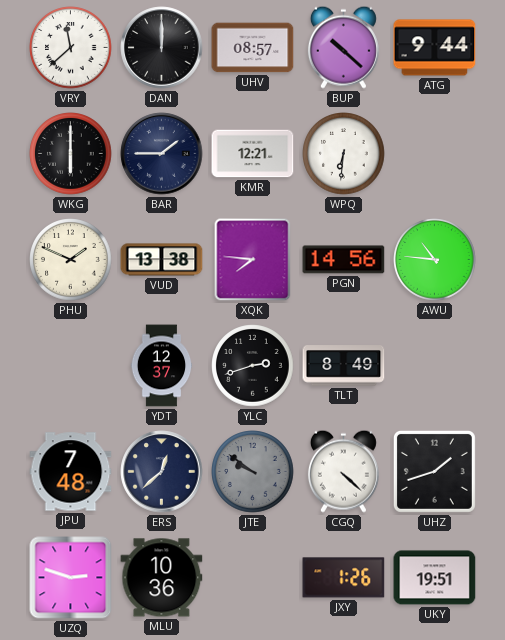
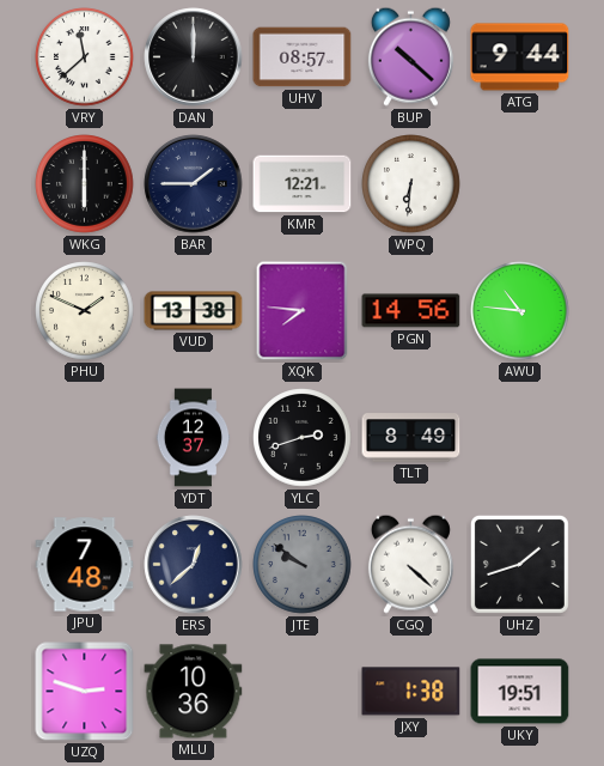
JXY: 1:26 -> 1:38 (411, 692)
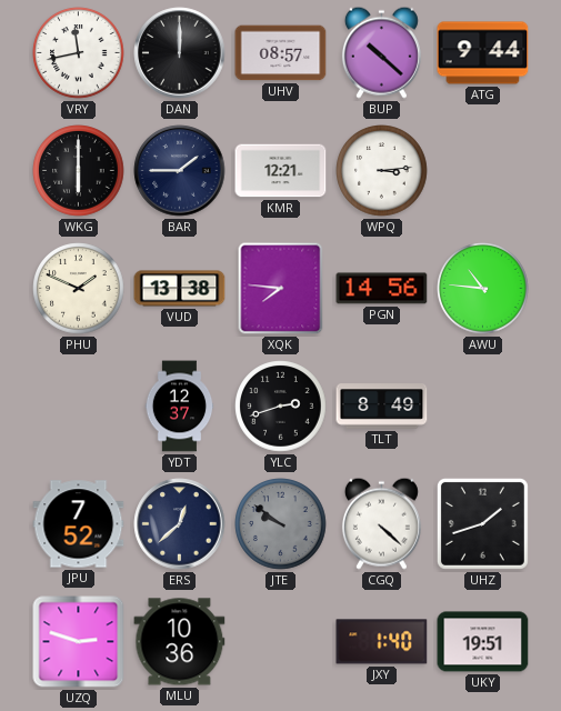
VRY: 11:38 -> 11:43 (79, 53)
WPQ: 6:31 -> 3:14 (382, 171)
JPU: 7:48 -> 7:52 (79, 524)
JXY: 1:38 -> 1:40 (382, 642)
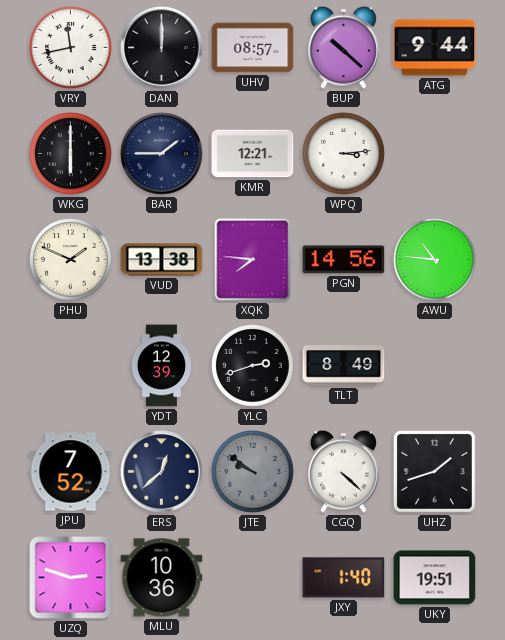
YDT: 12:37 -> 12:39 (162, 366)
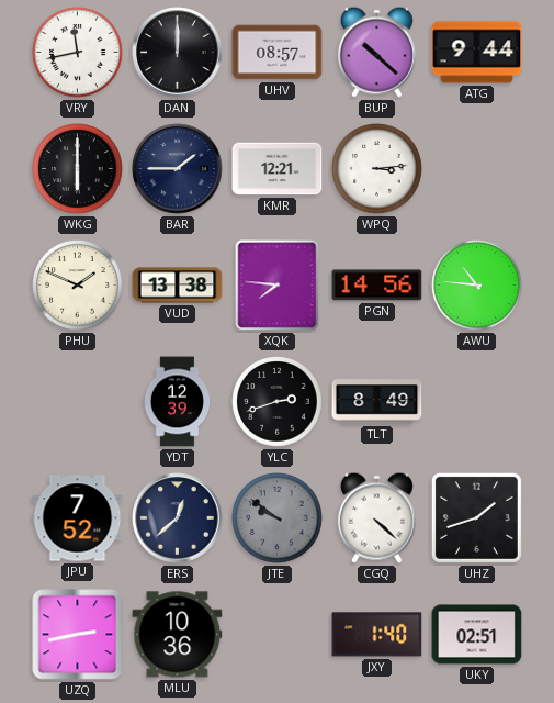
UZQ: 2:48 -> 2:43 (78, 635)
UKY: 19:51 -> 02:51 (477, 635)
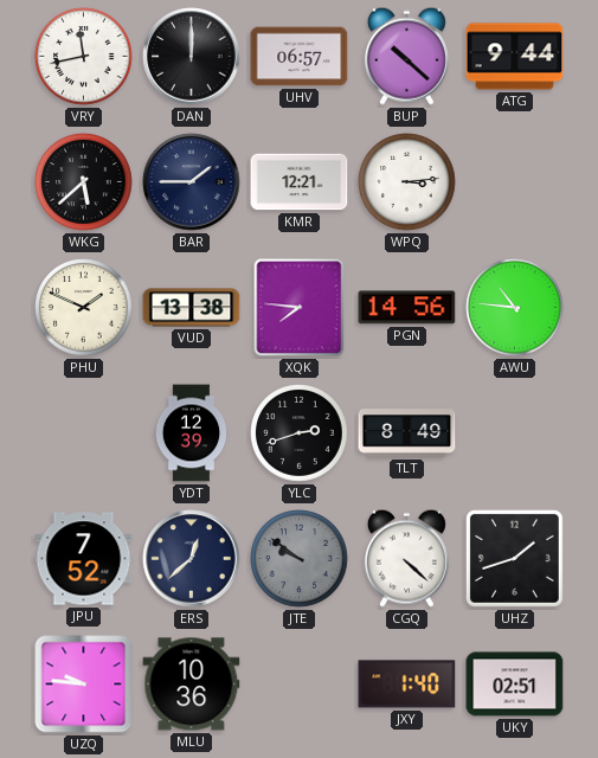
UHV: 08:57 -> 06:57 (300, 57)
WKG: 6:00 -> 5:38 (84, 182)
UZQ: 2:43 -> 9:46 (84, 685)
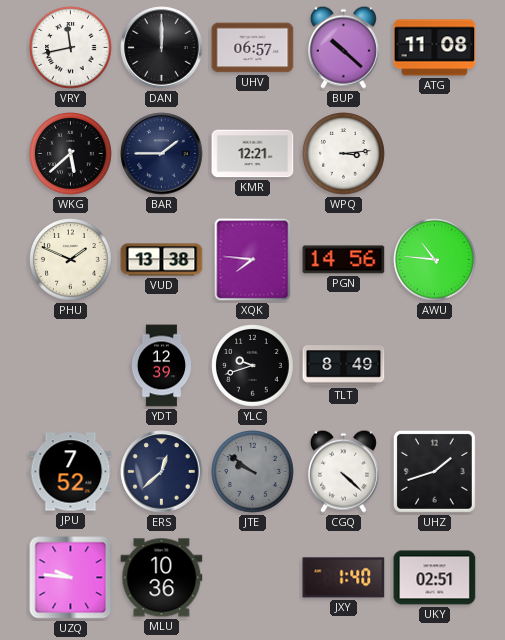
ATG: 9:44 -> 11:08 (435, 48)
YLC: 2:42 -> 9:42 (253, 366)
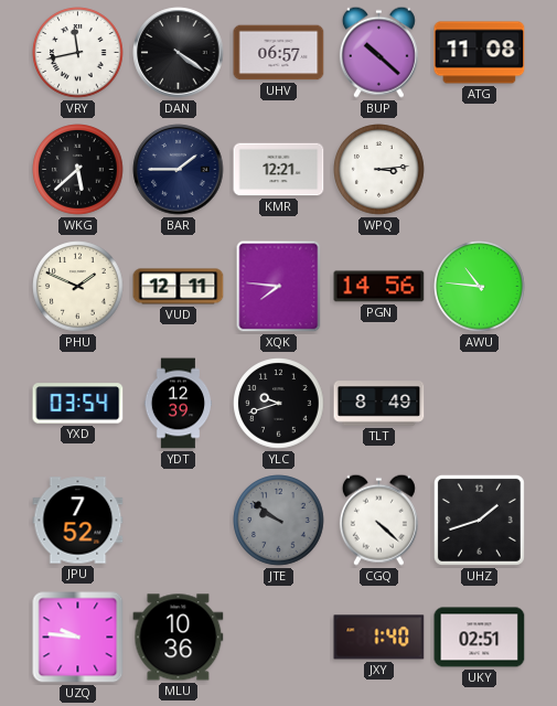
DAN: 12:00 -> 4:21 (179, 53)
VUD: 13:38 -> 12:11 (179, 287)
YXD: none -> 03:54 (78, 404)
ERS: 12:38 -> none (162, 472)
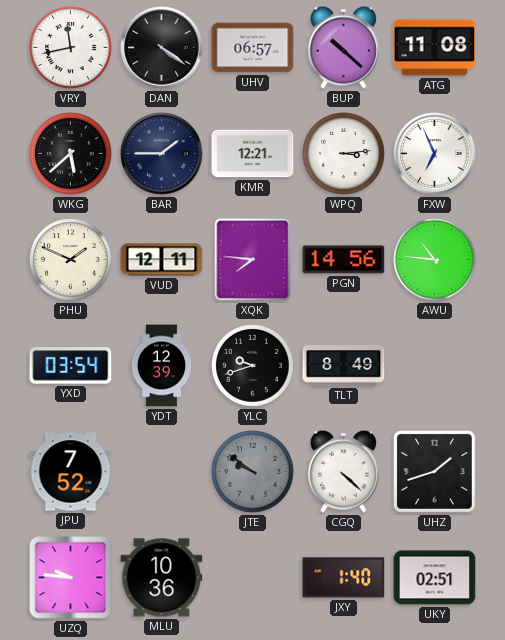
FXW: none -> 6:56 (435, 154)
